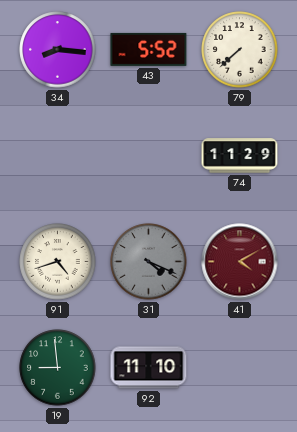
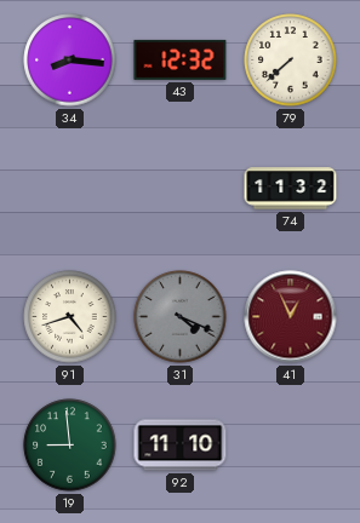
43: 5:52 -> 12:32 (181, 59)
74: 11:29 -> 11:32 (291, 189)
41: 4:10 -> 12:56 (291, 317)
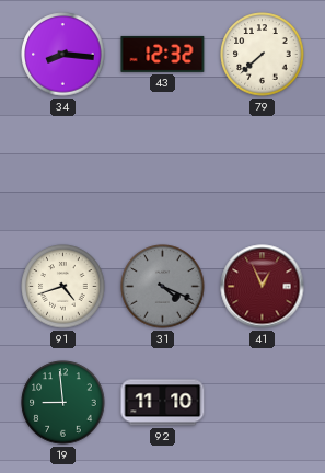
74: 11:32 -> none (291, 189)
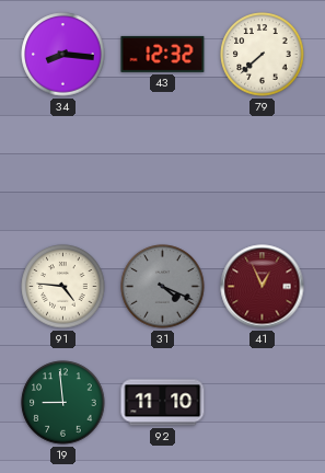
91: 4:42 -> 4:46 (63, 287)
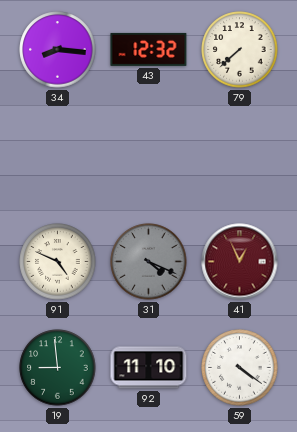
91: 4:46 -> 4:49 (58, 262)
59: none -> 4:21 (240, 368)
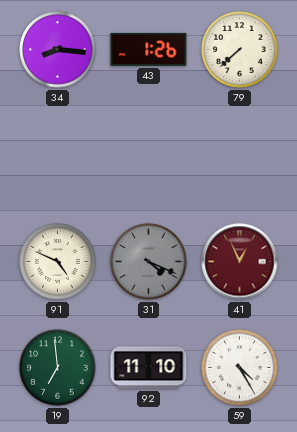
43: 12:32 -> 1:26 (149, 49)
19: 8:59 -> 6:59 (58, 368)
59: 4:21 -> 4:25 (240, 368)
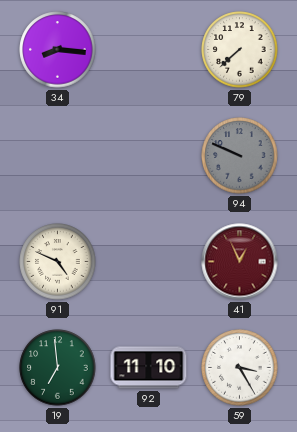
43: 1:26 -> none (149, 49)
94: none -> 9:49 (240, 156)
31: 4:19 -> none (149, 262)
59: 4:25 -> 3:25 (240, 368)
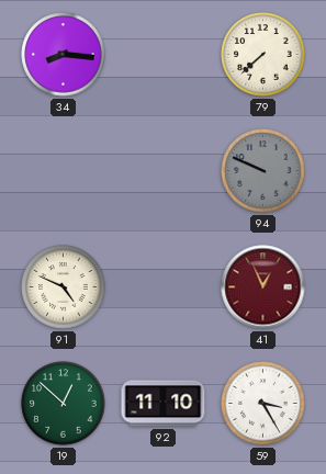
19: 6:59 -> 12:52 (64, 404)
